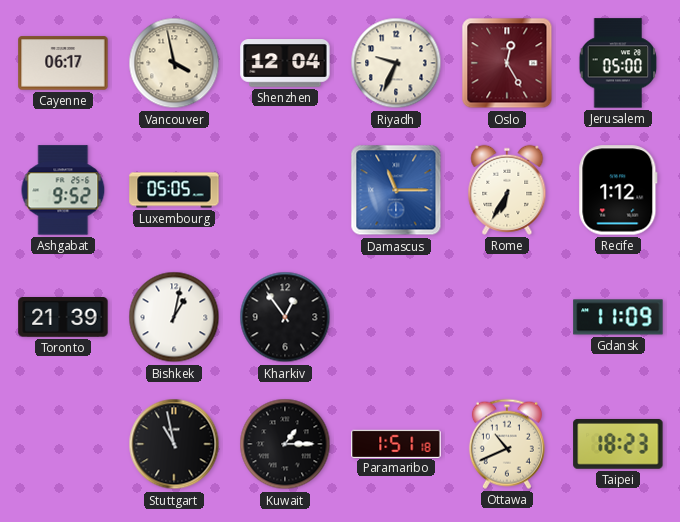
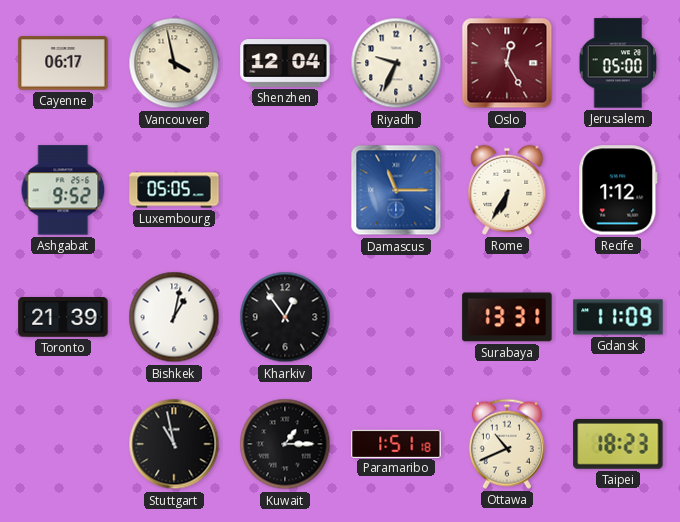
Surabaya: none -> 13:31 (507, 317)
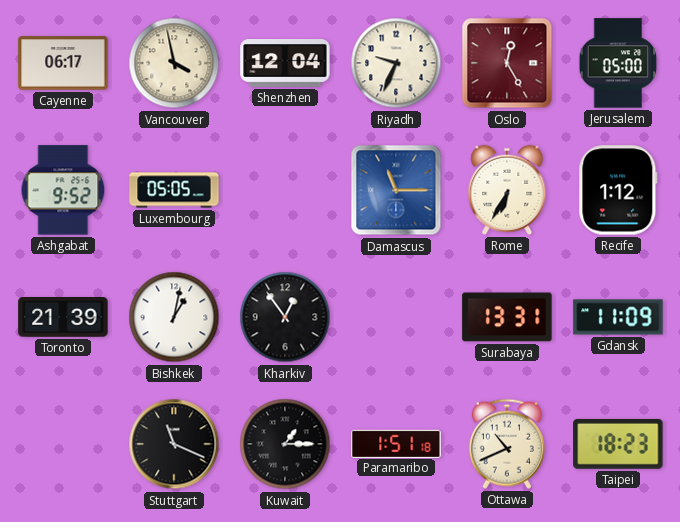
Stuttgart: 10:58 -> 11:19 (174, 444)
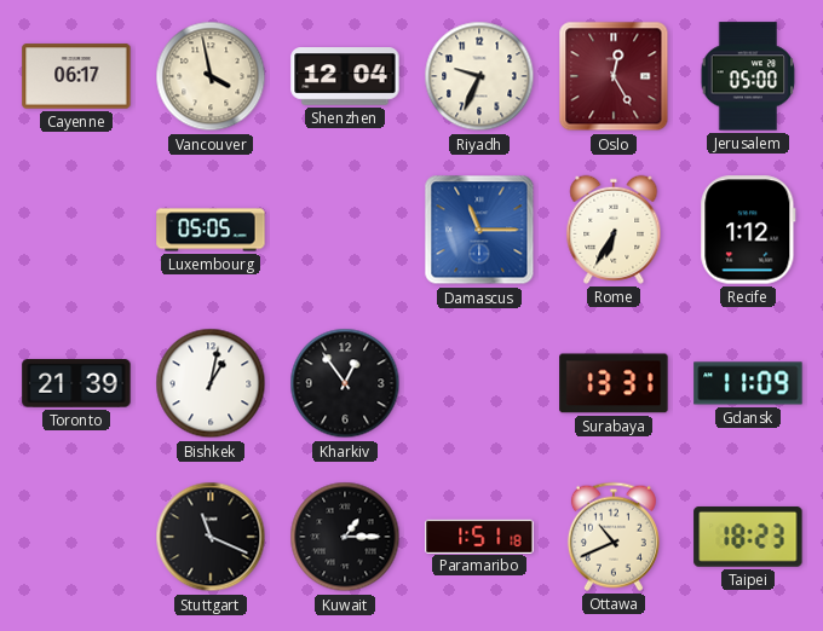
Ashgabat: 9:52 -> none (63, 190)
